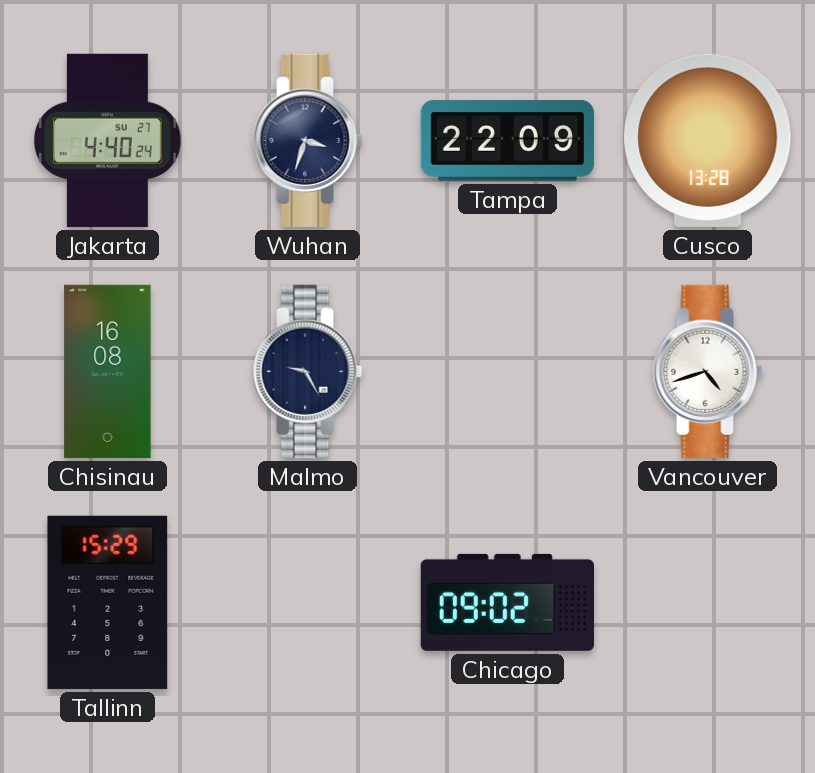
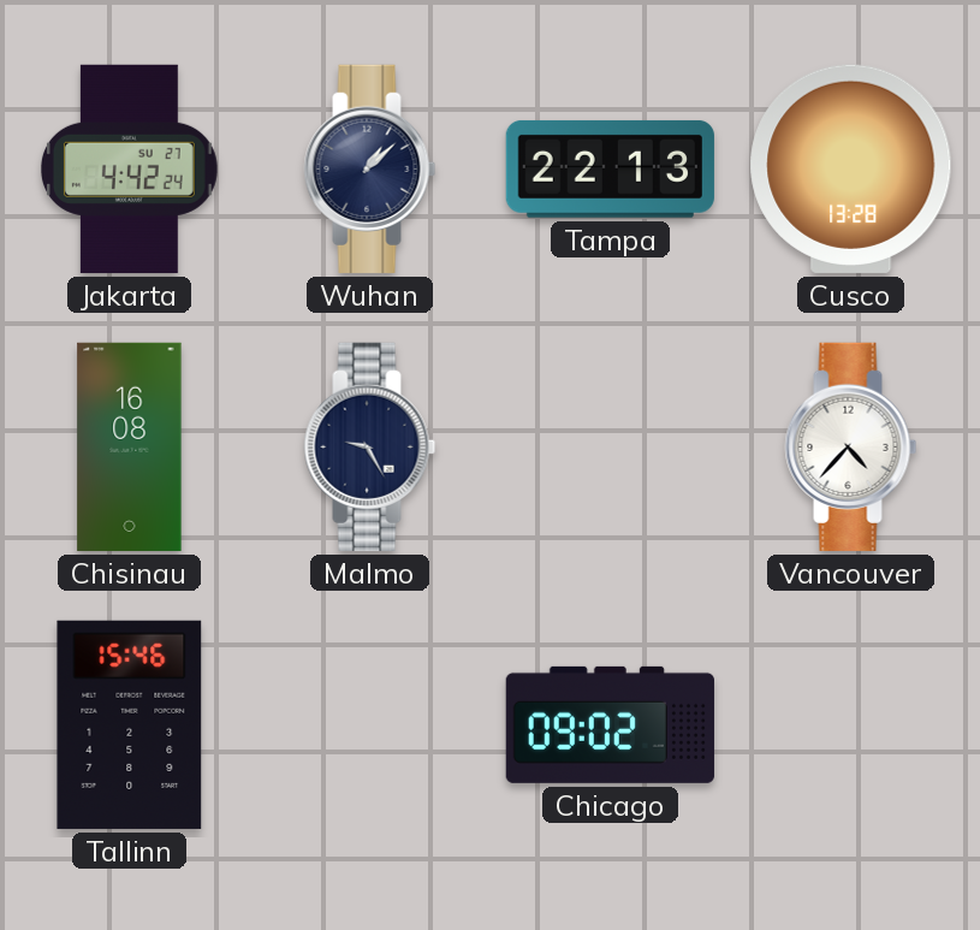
Jakarta: 4:40 -> 4:42 (129, 168)
Wuhan: 3:33 -> 1:08 (370, 168)
Tampa: 22:09 -> 22:13 (610, 170)
Vancouver: 4:42 -> 4:37 (851, 446)
Tallinn: 15:29 -> 15:46 (130, 724)
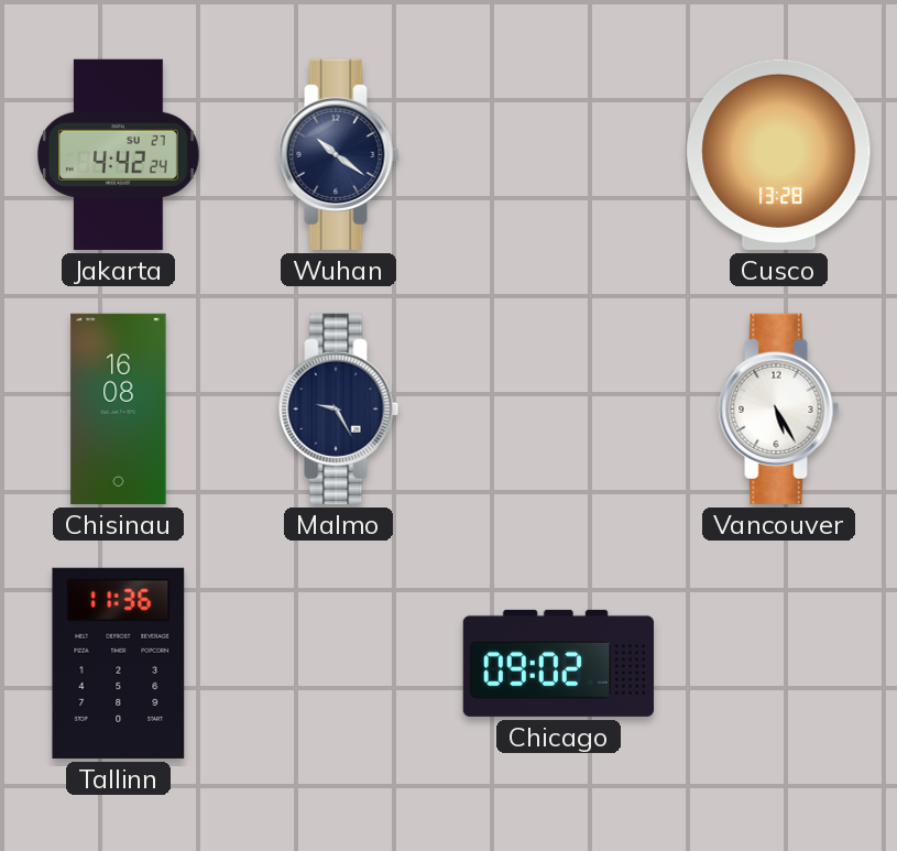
Wuhan: 1:08 -> 10:21 (339, 154)
Tampa: 22:13 -> none (610, 170)
Vancouver: 4:37 -> 5:25 (779, 408)
Tallinn: 15:46 -> 11:36 (119, 663)
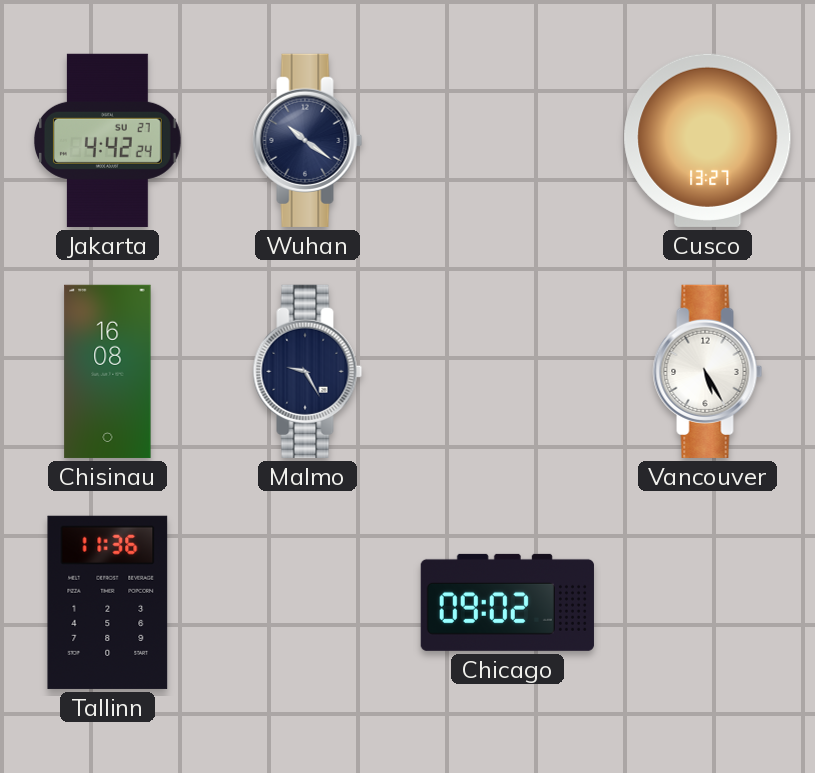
Cusco: 13:28 -> 13:27 (708, 140)
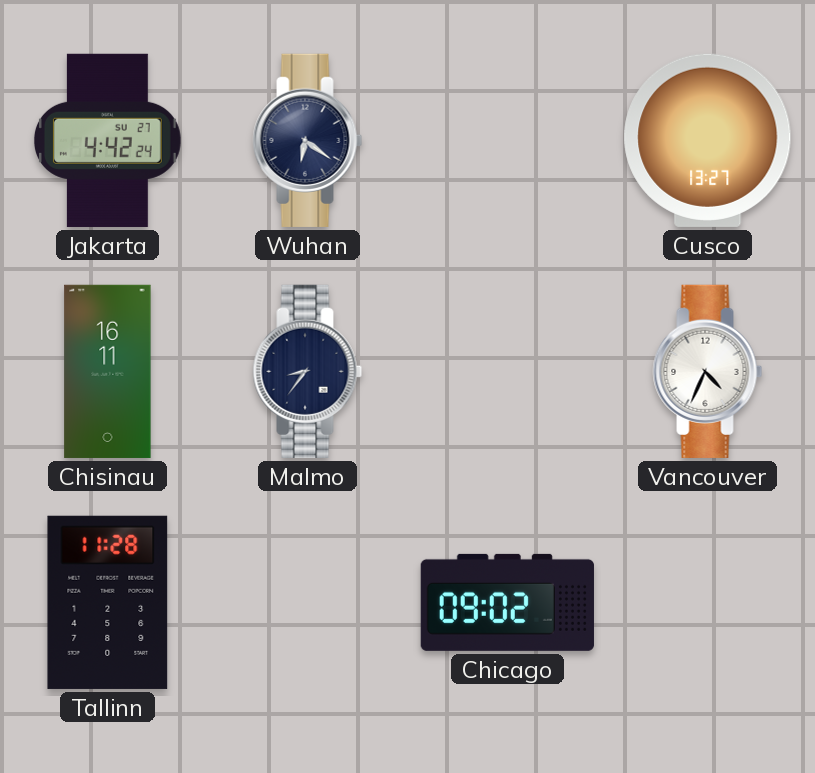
Wuhan: 10:21 -> 6:21 (308, 140)
Chisinau: 16:08 -> 16:11 (108, 371)
Malmo: 9:25 -> 8:36 (308, 371)
Vancouver: 5:25 -> 4:34 (708, 371)
Tallinn: 11:36 -> 11:28 (108, 602)
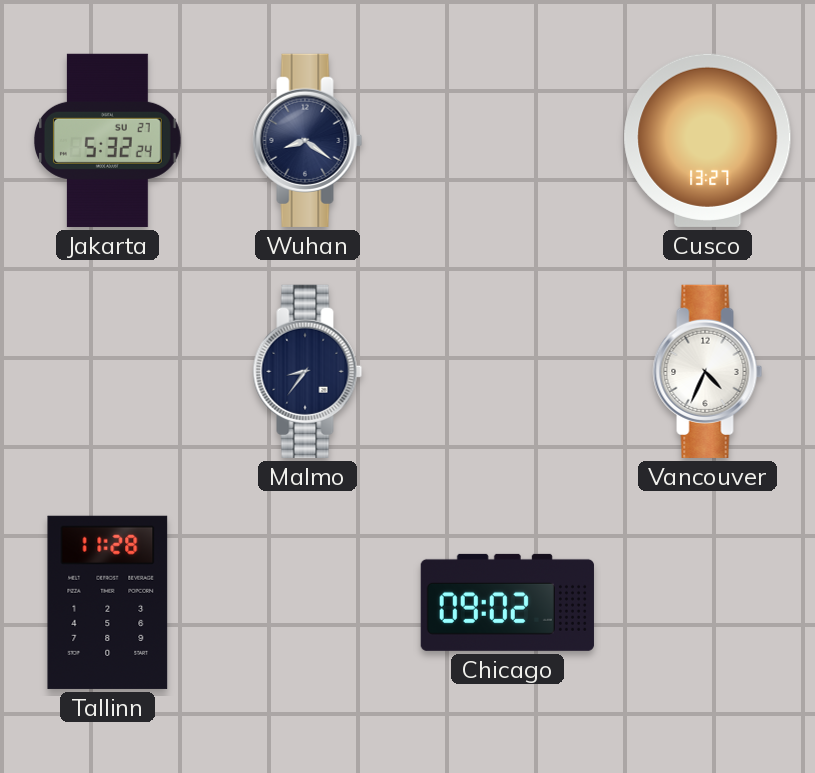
Jakarta: 4:42 -> 5:32 (107, 140)
Wuhan: 6:21 -> 8:21 (308, 140)
Chisinau: 16:11 -> none (108, 371)
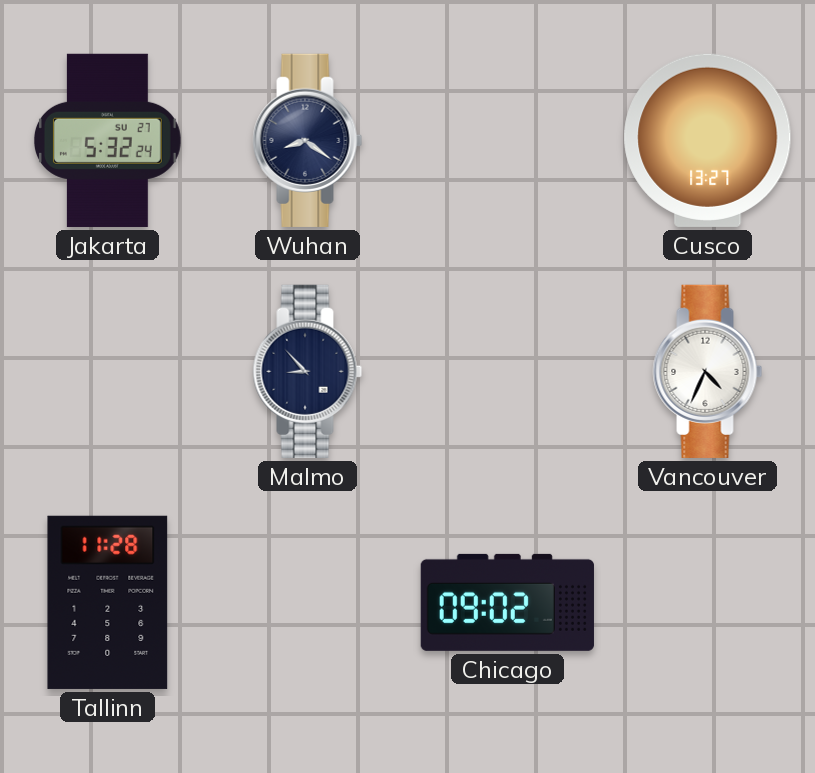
Malmo: 8:36 -> 8:53 (308, 371)
